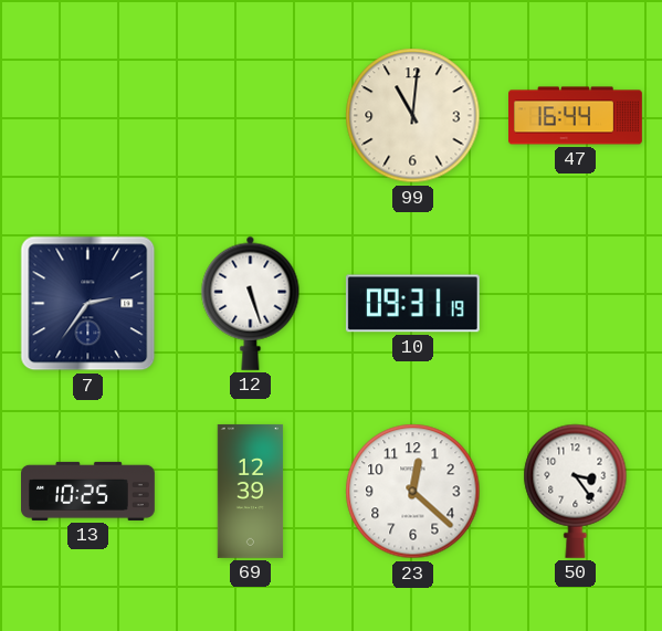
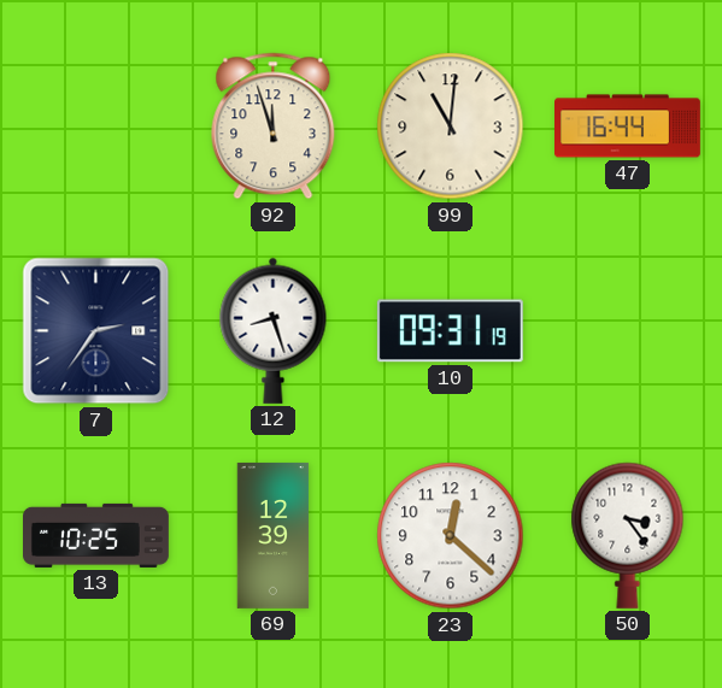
92: none -> 11:57 (274, 127)
12: 5:27 -> 8:27 (274, 330)
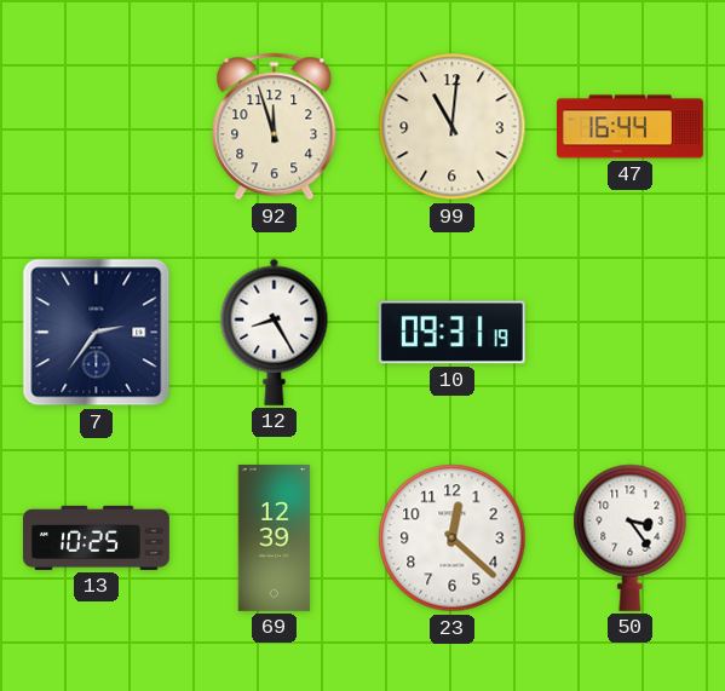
12: 8:27 -> 8:25 (275, 332)
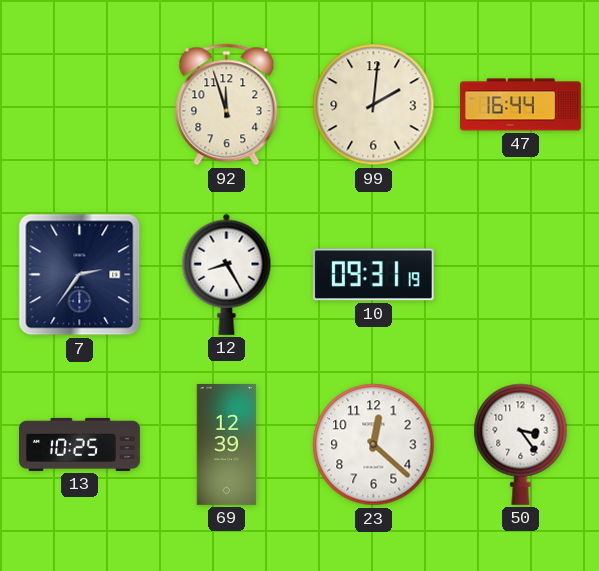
99: 11:01 -> 2:01 (374, 105)
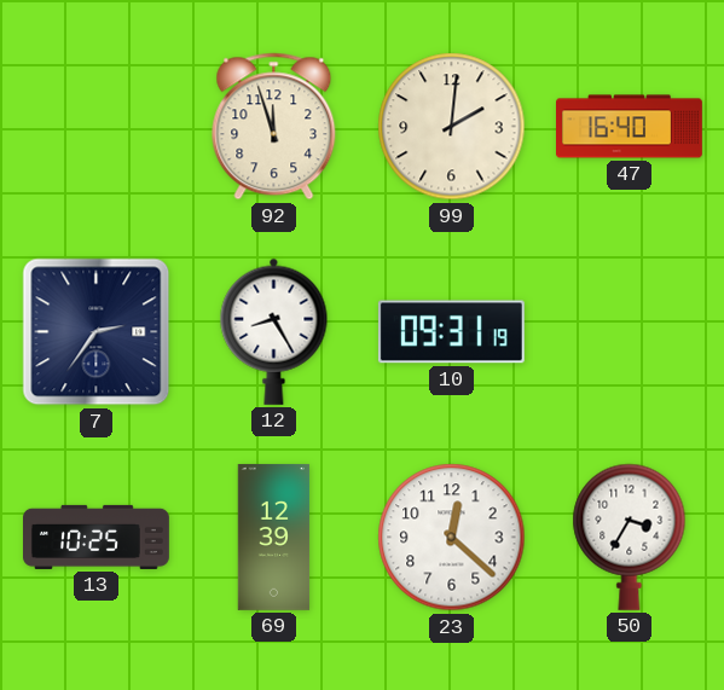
47: 16:44 -> 16:40 (630, 127)
50: 3:24 -> 3:35 (630, 537)
